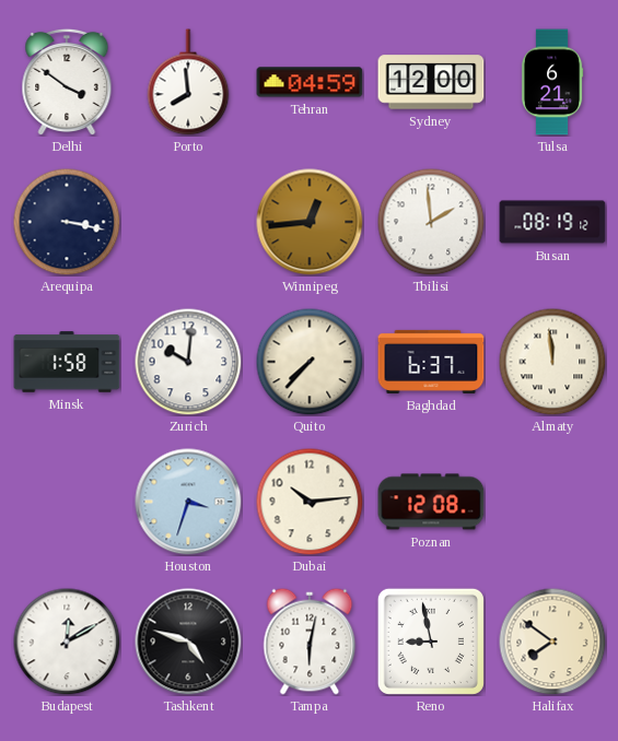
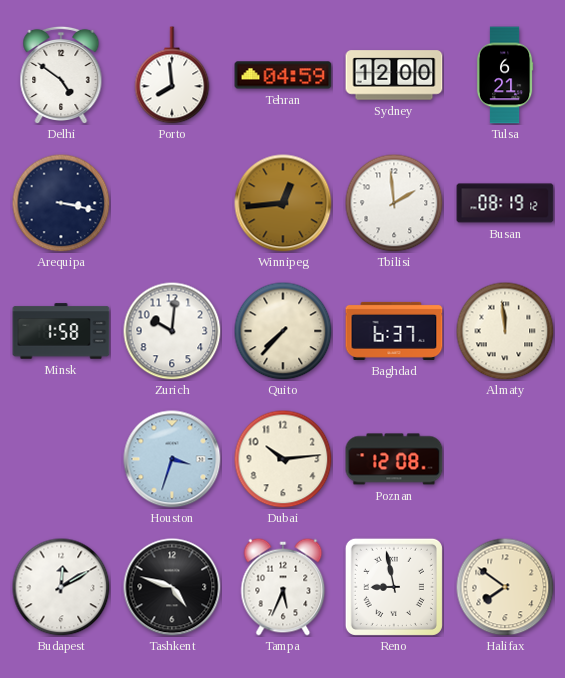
Delhi: 3:51 -> 4:51 (61, 75)
Tampa: 6:02 -> 5:34 (283, 587)
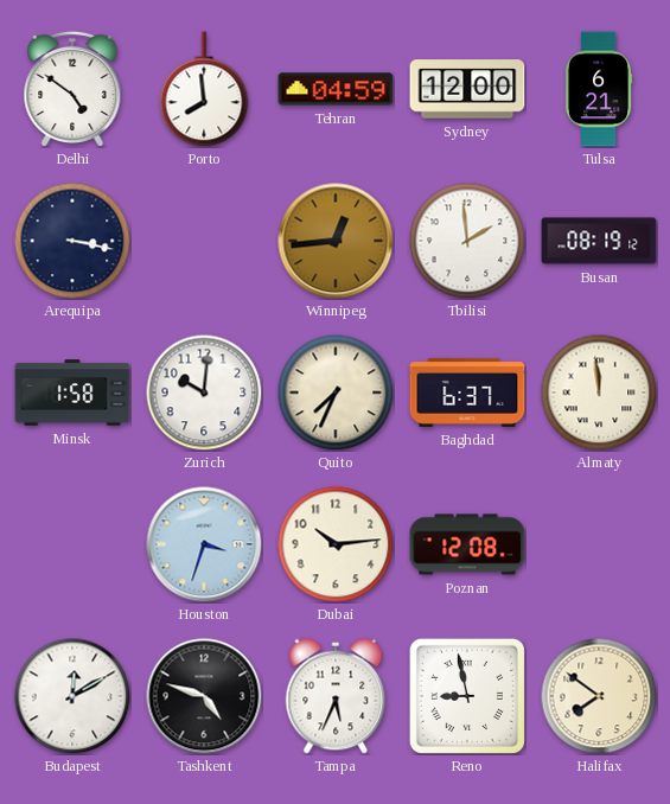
Quito: 7:37 -> 7:34 (336, 393)
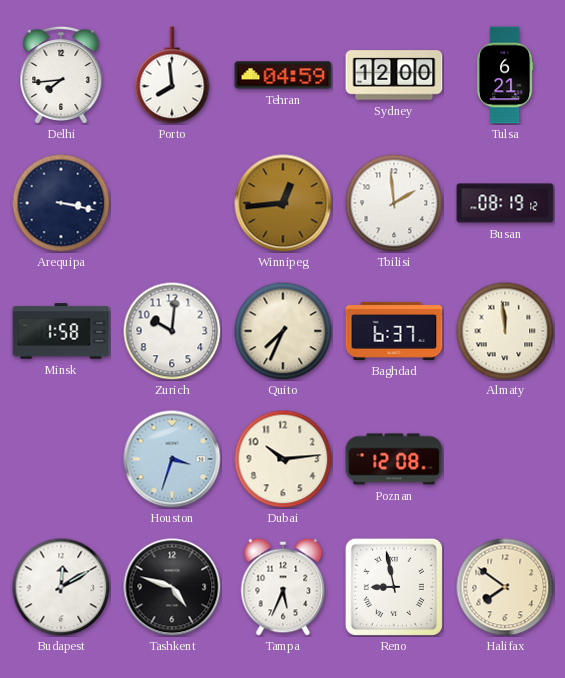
Delhi: 4:51 -> 7:44 (61, 75)
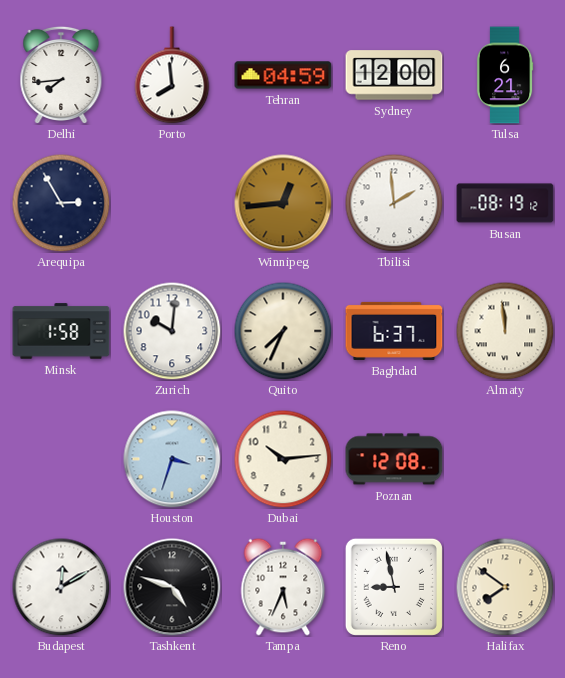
Arequipa: 3:17 -> 2:55 (61, 203)
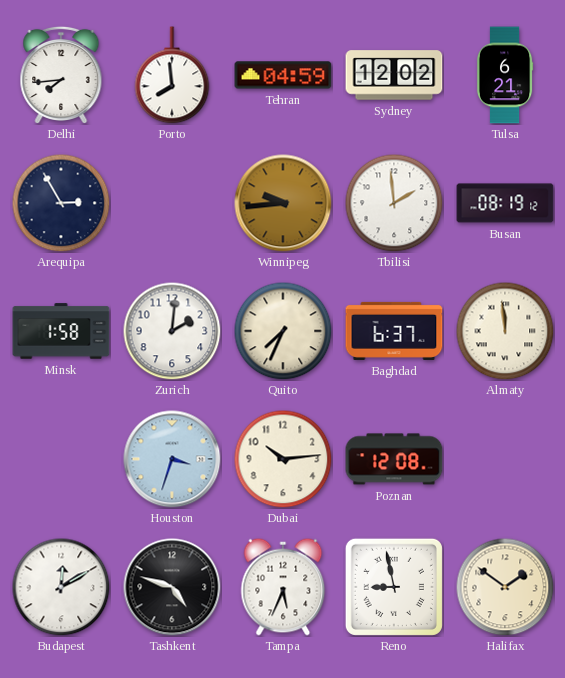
Sydney: 12:00 -> 12:02 (394, 75)
Winnipeg: 12:44 -> 9:44 (283, 203)
Zurich: 10:01 -> 2:01 (172, 331)
Halifax: 7:51 -> 1:51 (505, 587)
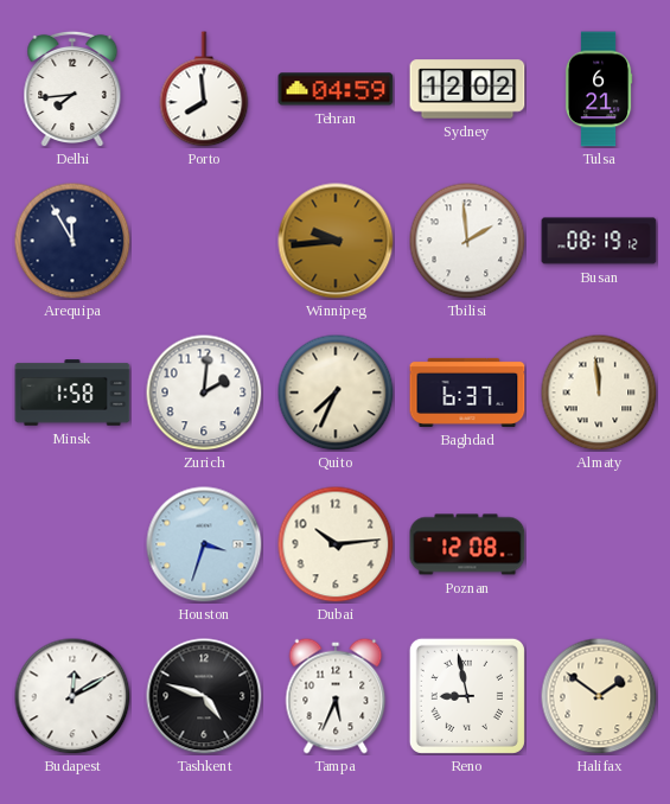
Arequipa: 2:55 -> 11:55 (72, 241)
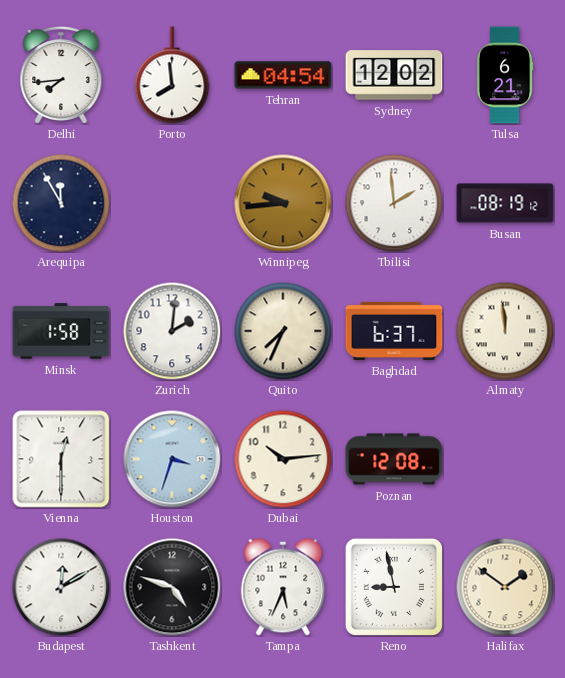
Tehran: 04:59 -> 04:54 (283, 75)
Vienna: none -> 12:30 (61, 459)
